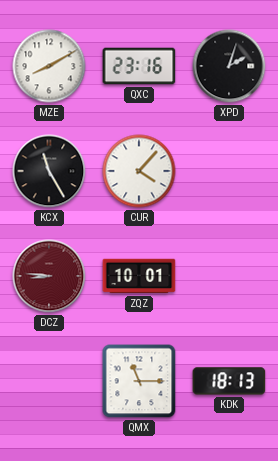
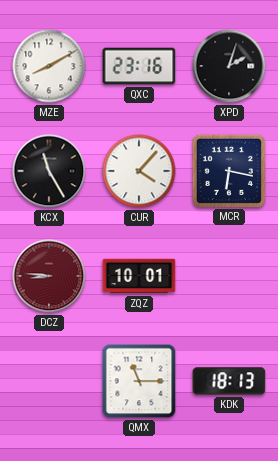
MCR: none -> 6:17 (228, 170)
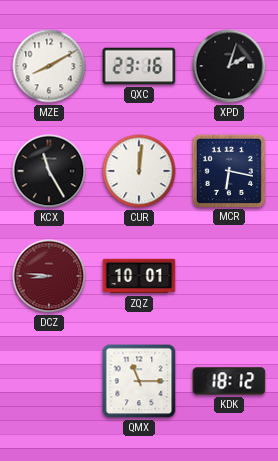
CUR: 4:07 -> 12:01 (139, 171)
KDK: 18:13 -> 18:12 (229, 381)
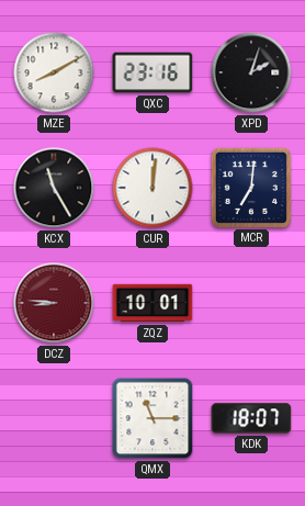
MCR: 6:17 -> 7:01 (250, 187)
KDK: 18:12 -> 18:07 (251, 418)
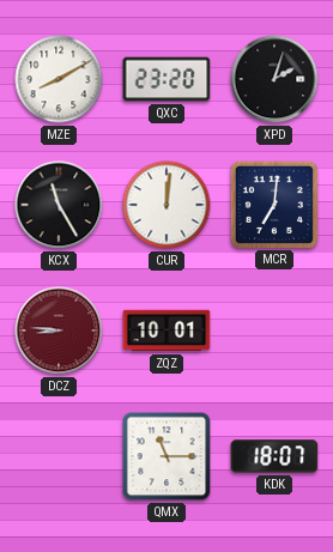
QXC: 23:16 -> 23:20 (166, 79)
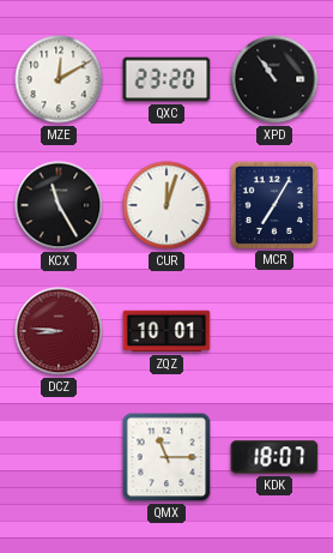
MZE: 8:10 -> 12:10 (59, 79)
XPD: 2:03 -> 10:54 (274, 79)
CUR: 12:01 -> 12:03 (166, 205)
MCR: 7:01 -> 7:05 (273, 204)
